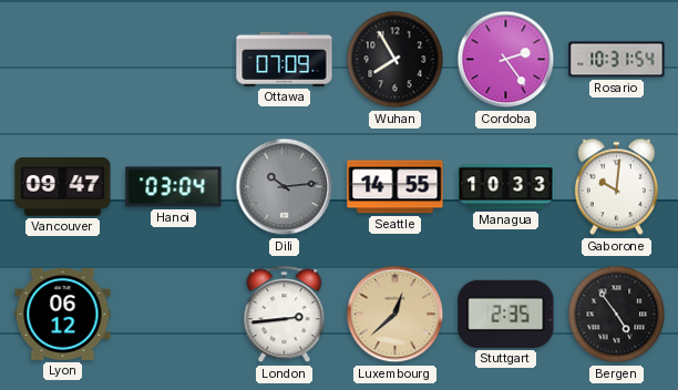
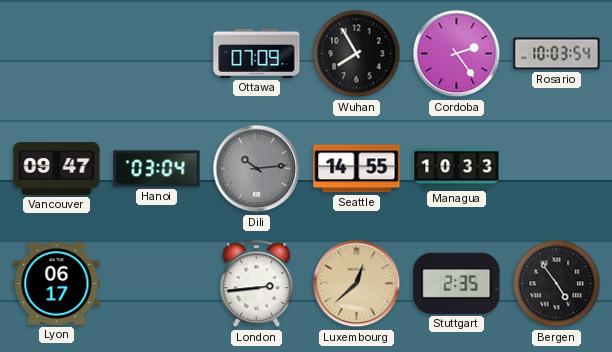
Rosario: 10:31 -> 10:03 (557, 54)
Gaborone: 10:01 -> none (616, 187)
Lyon: 06:12 -> 06:17 (57, 283)
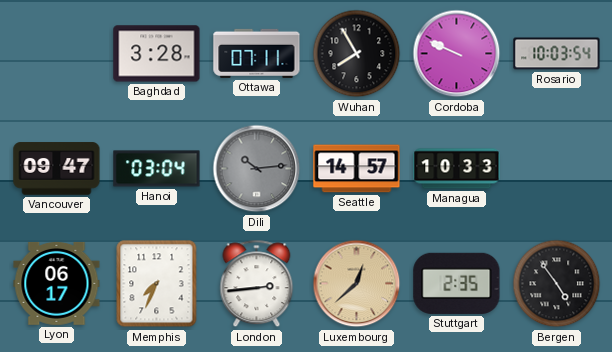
Baghdad: none -> 3:28 (157, 54)
Ottawa: 07:09 -> 07:11 (257, 53)
Cordoba: 2:24 -> 9:49 (457, 54)
Seattle: 14:55 -> 14:57 (357, 169)
Memphis: none -> 7:34 (157, 284)
